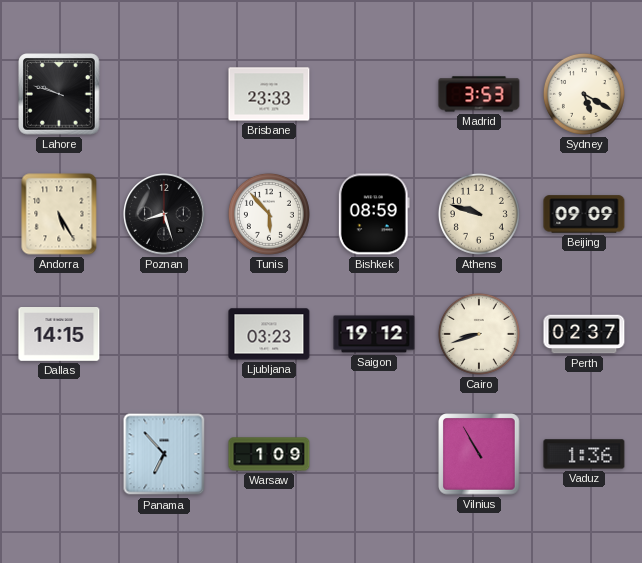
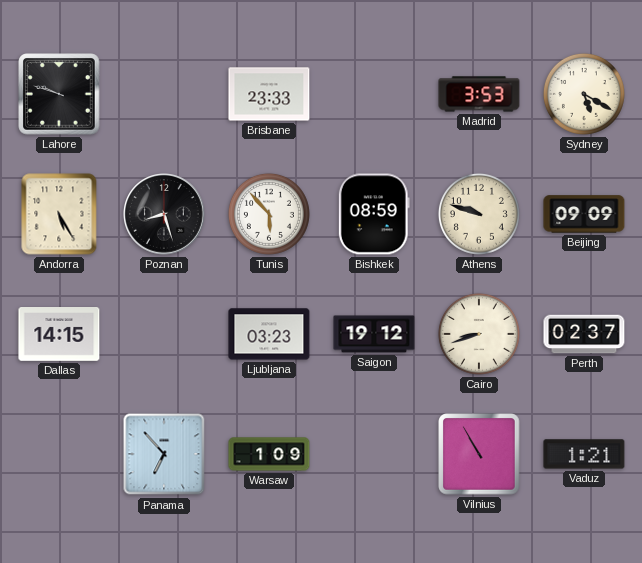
Vaduz: 1:36 -> 1:21 (584, 454)
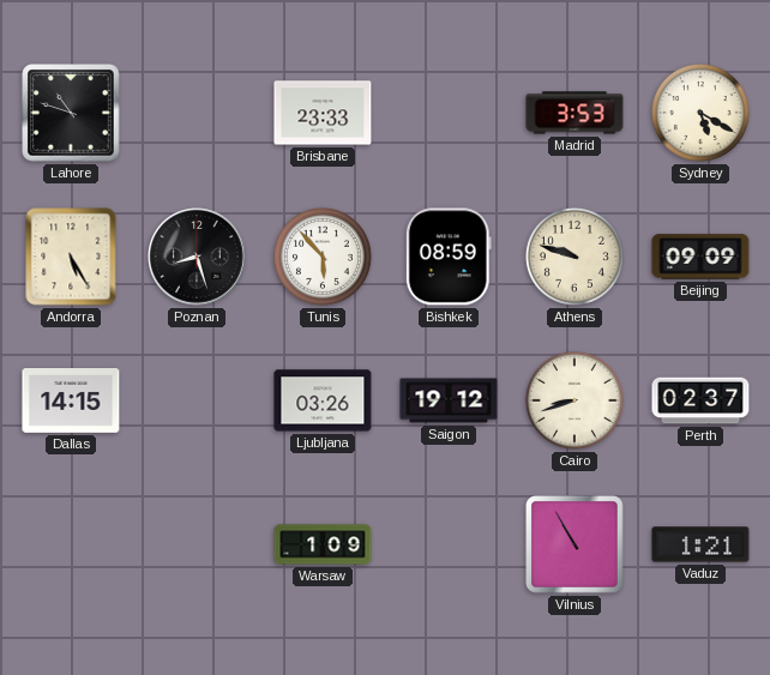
Lahore: 9:48 -> 10:48 (71, 113)
Ljubljana: 03:23 -> 03:26 (323, 400)
Panama: 6:53 -> none (164, 454)
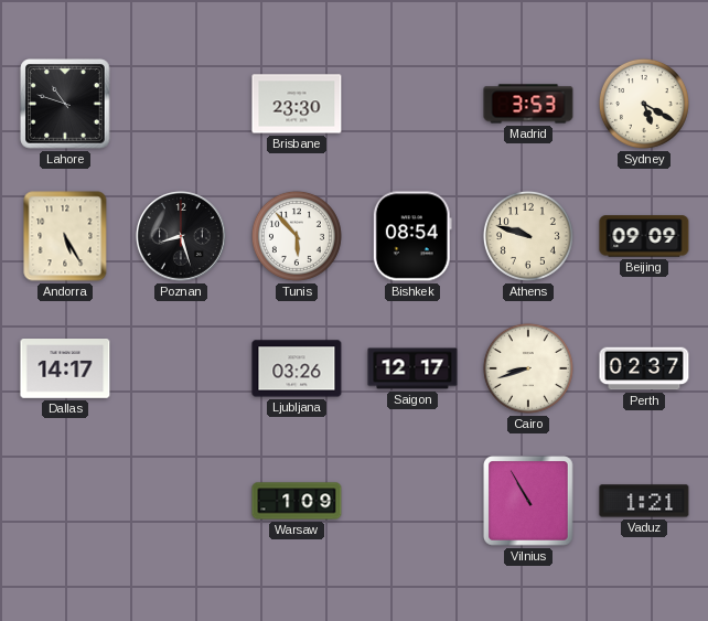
Brisbane: 23:33 -> 23:30 (297, 104)
Bishkek: 08:59 -> 08:54 (412, 236)
Dallas: 14:15 -> 14:17 (65, 370)
Saigon: 19:12 -> 12:17 (412, 368)
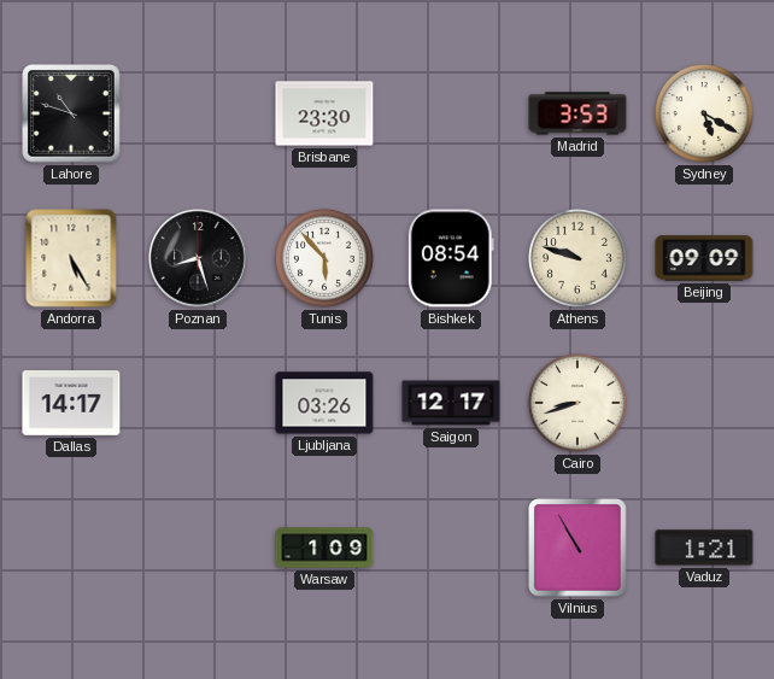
Perth: 02:37 -> none (644, 368)
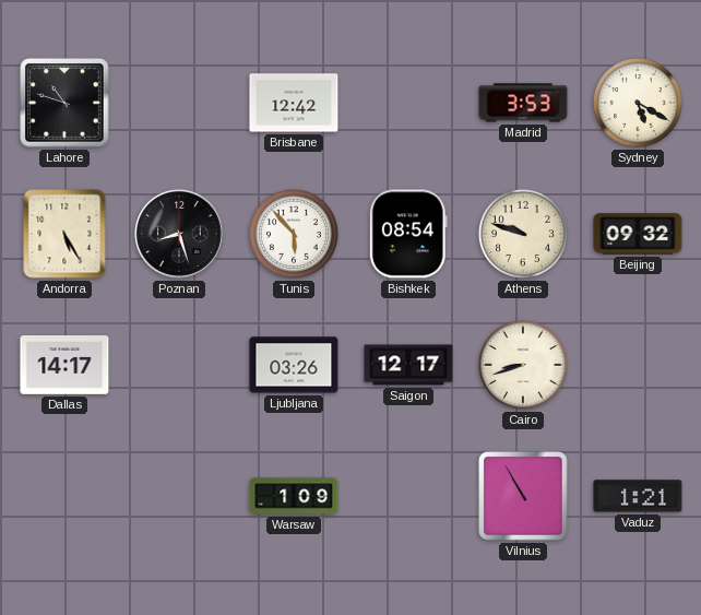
Brisbane: 23:30 -> 12:42 (294, 103)
Beijing: 09:09 -> 09:32 (638, 234)
